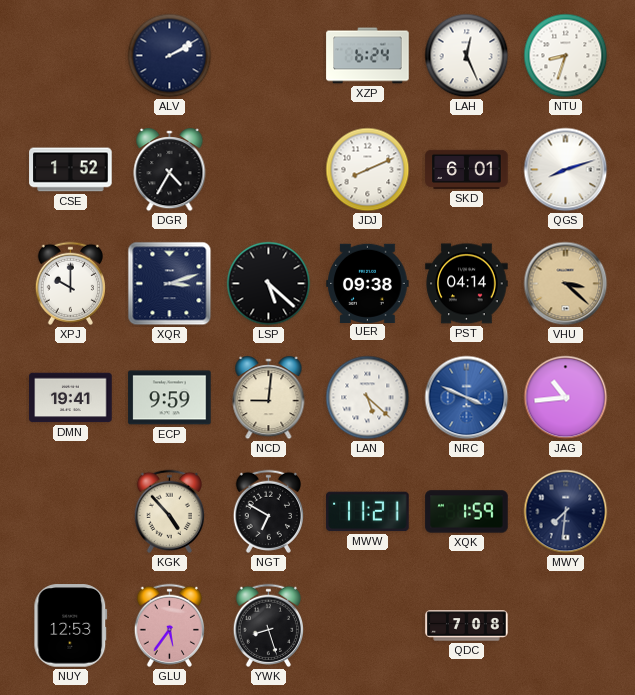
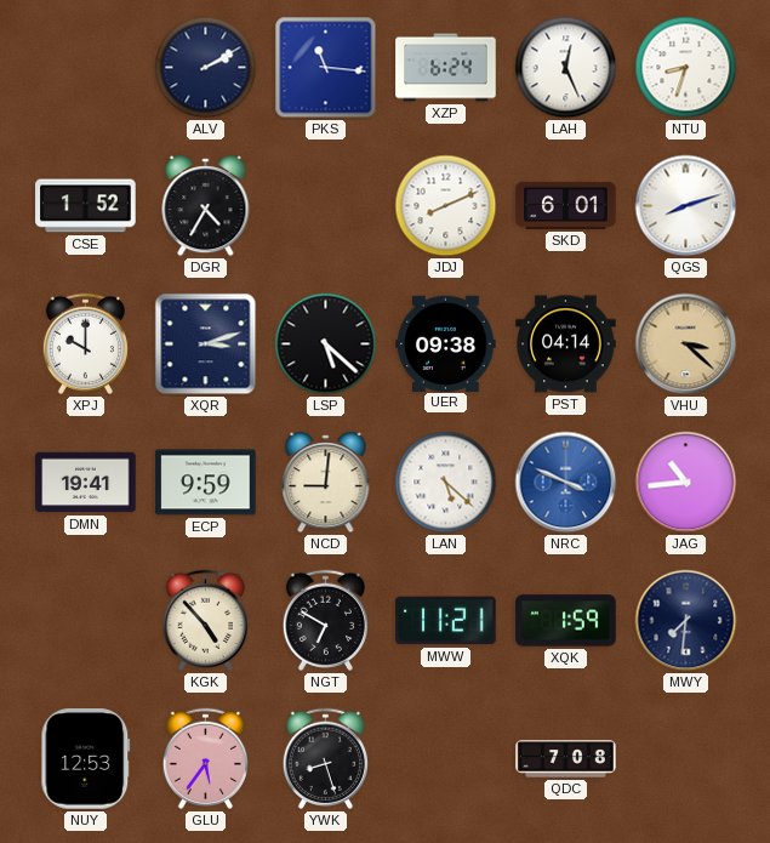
PKS: none -> 11:16 (326, 68)
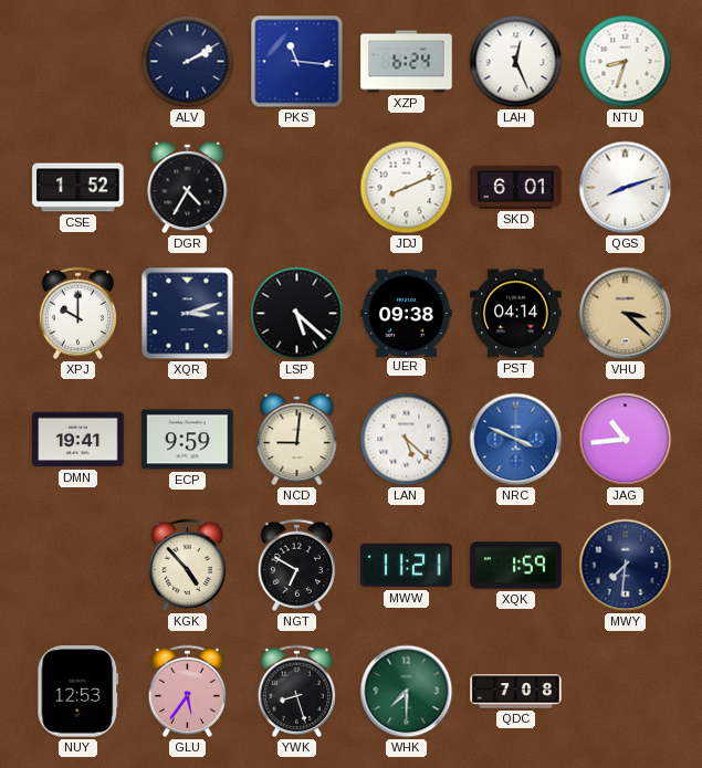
WHK: none -> 7:30 (407, 692)
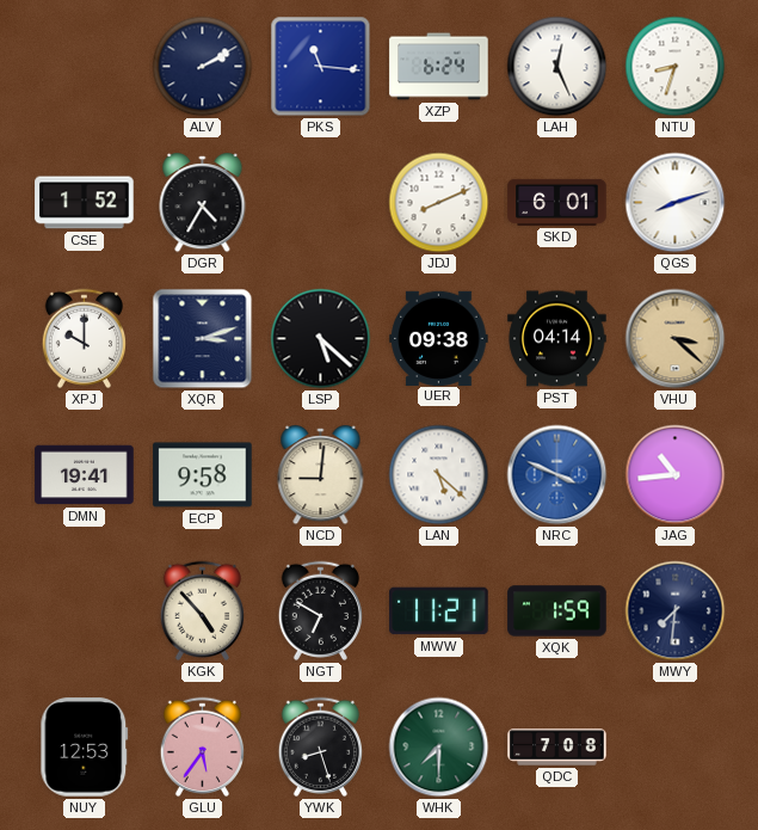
ECP: 9:59 -> 9:58 (203, 475)
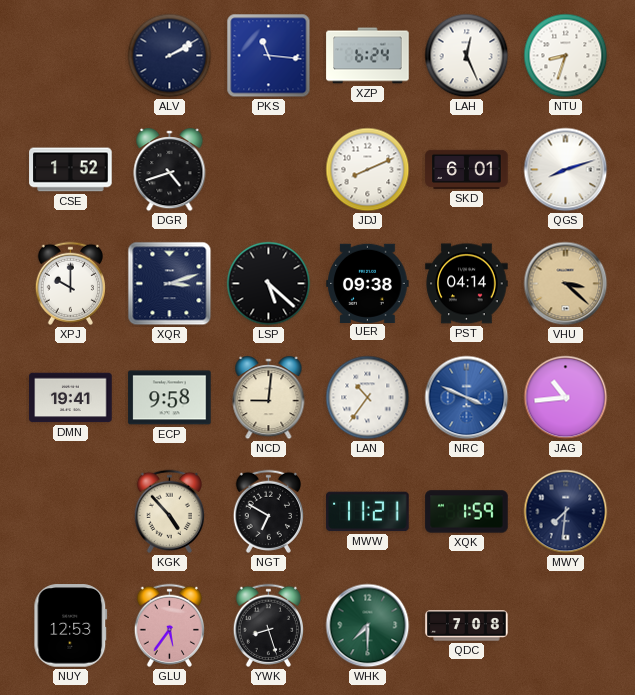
DGR: 4:35 -> 4:42 (170, 170)
LAN: 5:22 -> 10:36 (368, 398)
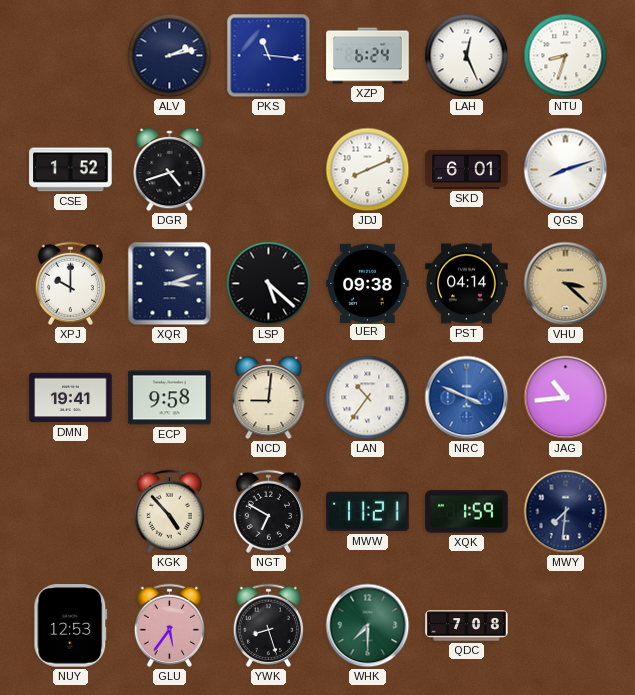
ALV: 2:10 -> 2:13 (170, 56)
